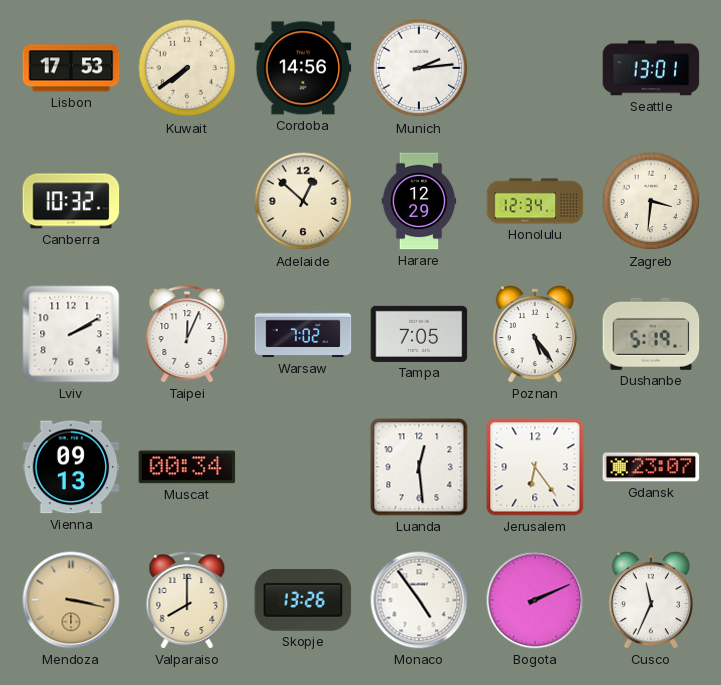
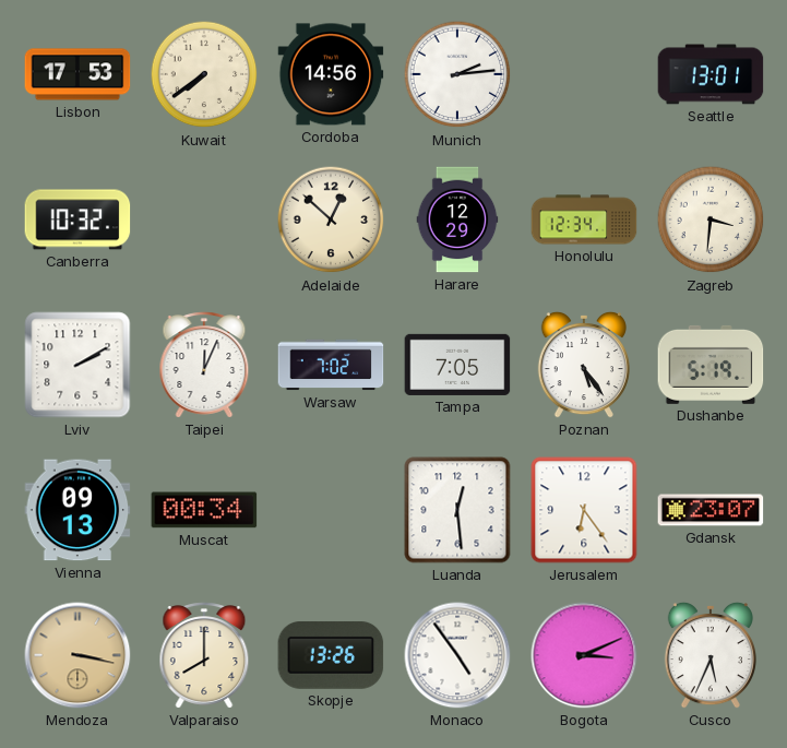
Bogota: 2:11 -> 3:11 (584, 655)
Cusco: 11:34 -> 5:34 (711, 655)
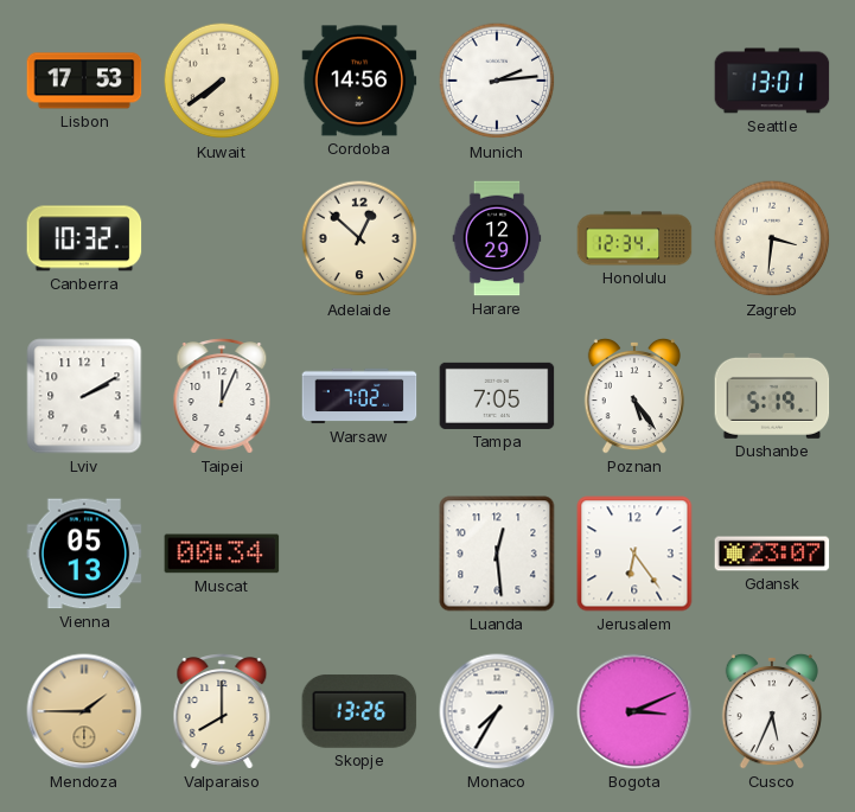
Vienna: 09:13 -> 05:13 (84, 554)
Mendoza: 3:17 -> 1:45 (84, 711)
Monaco: 4:54 -> 7:35 (497, 711)
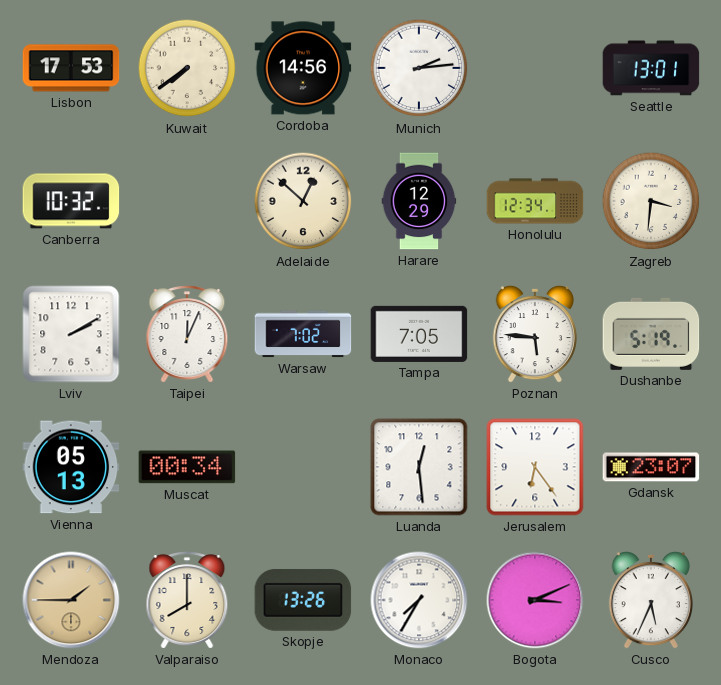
Poznan: 5:24 -> 5:46 (535, 334)
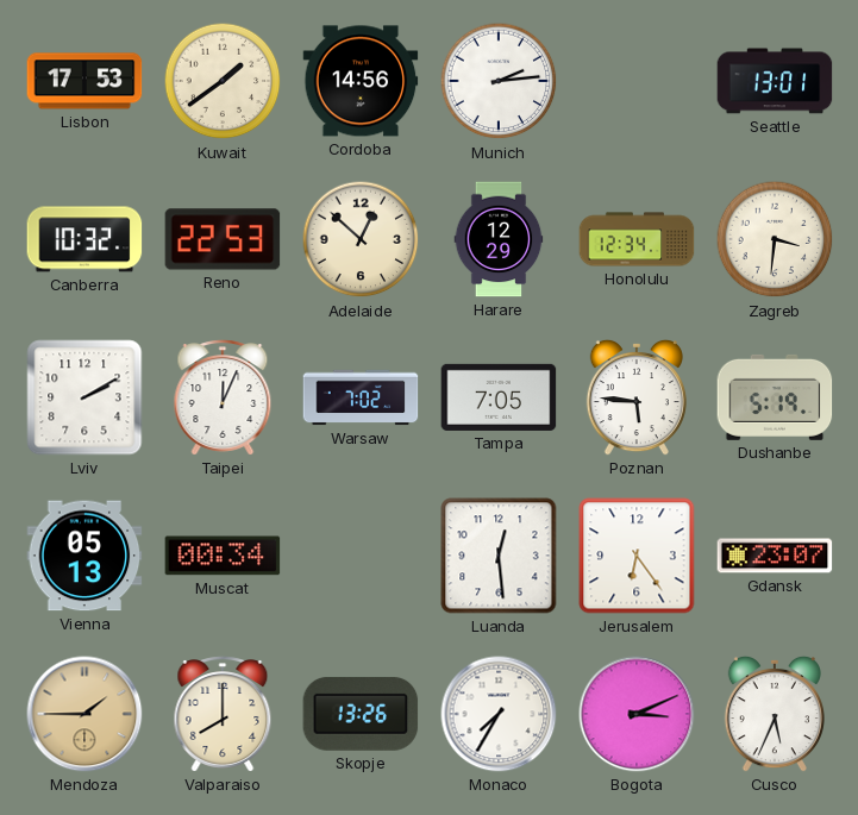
Kuwait: 7:39 -> 1:39 (223, 81)
Reno: none -> 22:53 (223, 239)
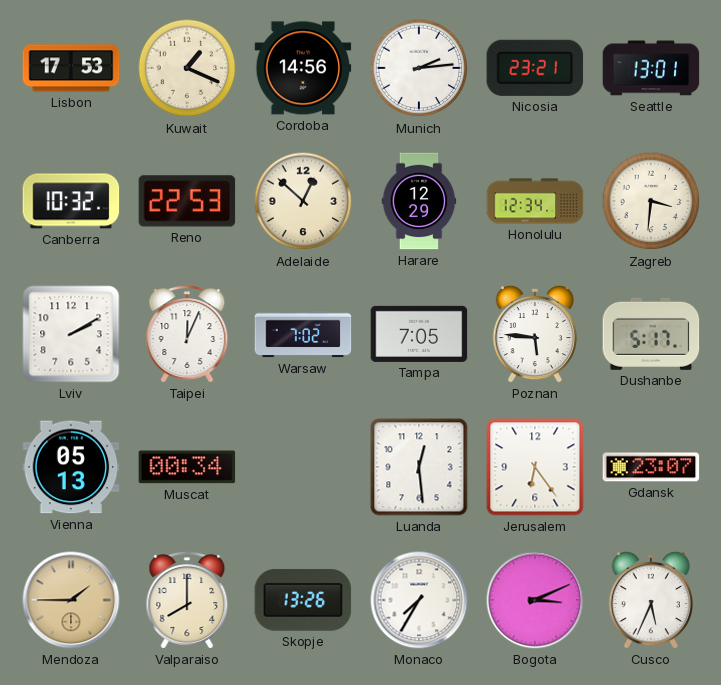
Kuwait: 1:39 -> 1:19 (187, 68)
Nicosia: none -> 23:21 (535, 68)
Dushanbe: 5:19 -> 5:17 (651, 334)
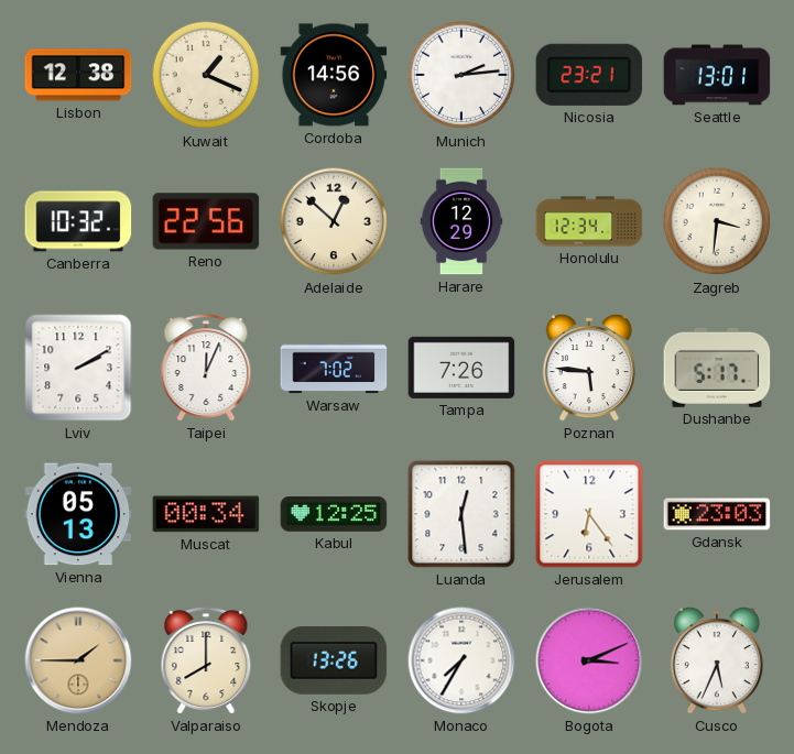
Lisbon: 17:53 -> 12:38 (78, 75)
Reno: 22:53 -> 22:56 (206, 221)
Tampa: 7:05 -> 7:26 (461, 368)
Kabul: none -> 12:25 (334, 514)
Gdansk: 23:07 -> 23:03 (717, 514)
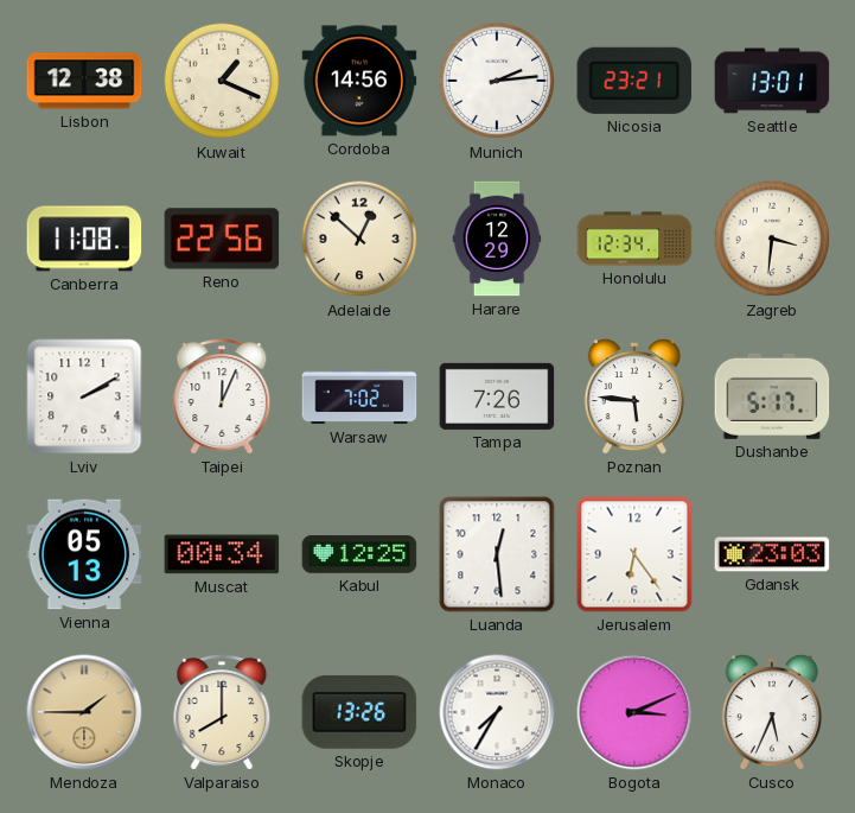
Canberra: 10:32 -> 11:08 (84, 239)
